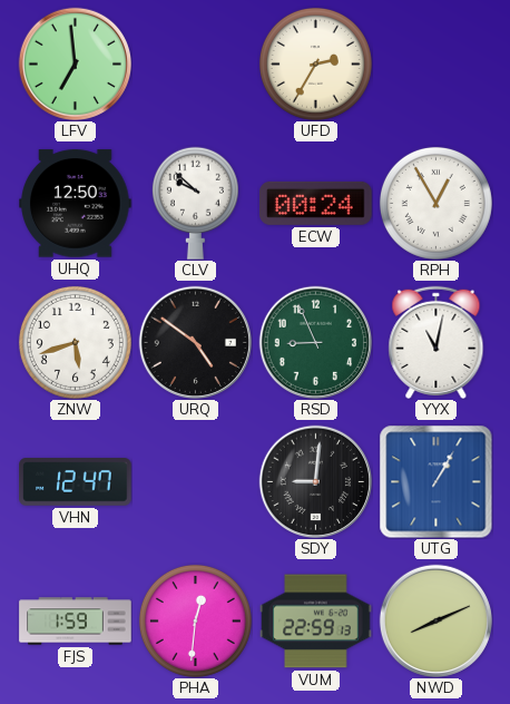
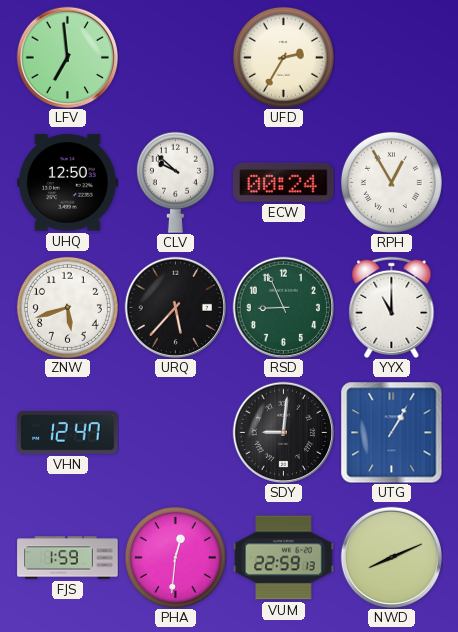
URQ: 4:51 -> 5:37 (175, 307)
YYX: 11:02 -> 11:00 (392, 307)
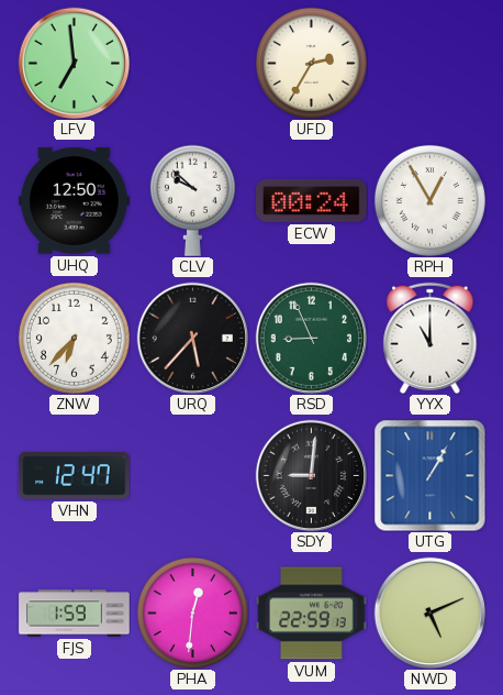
ZNW: 5:42 -> 6:37 (74, 338)
NWD: 8:11 -> 5:11 (429, 613)
